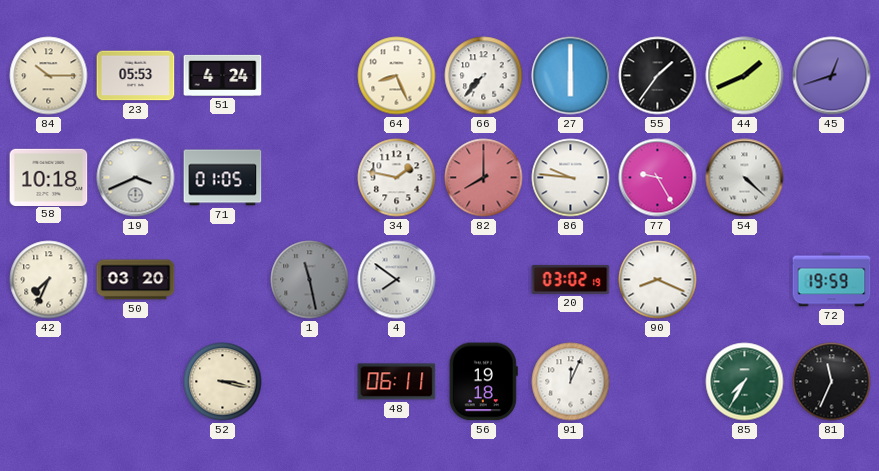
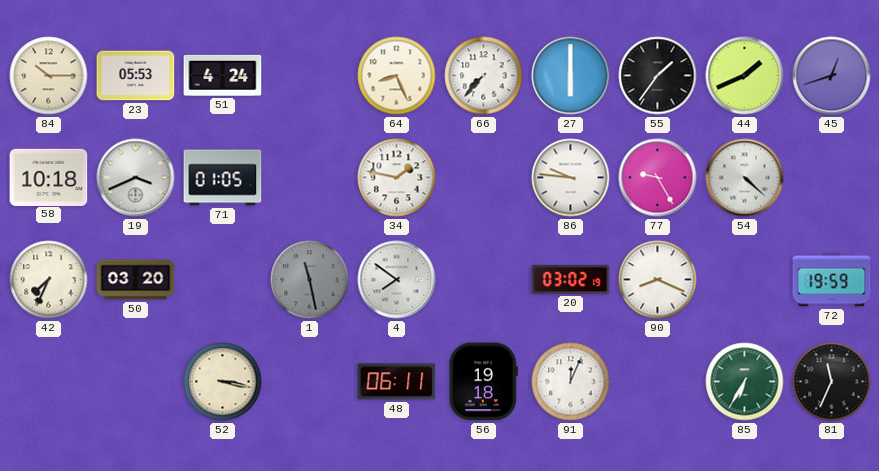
82: 8:00 -> none (484, 178)
85: 7:35 -> 6:35 (745, 382)
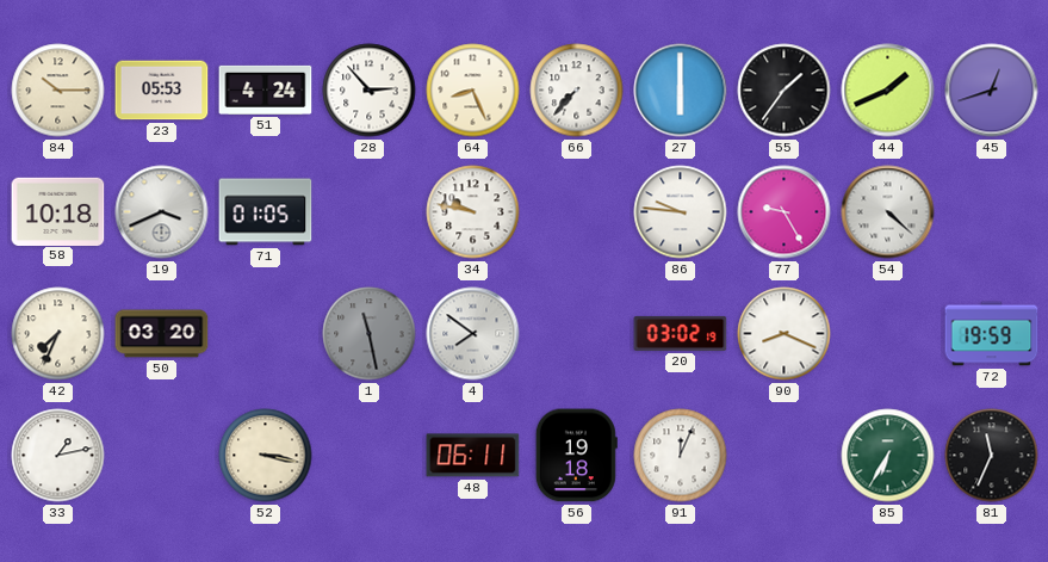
28: none -> 2:53 (370, 91)
34: 1:47 -> 9:47 (473, 212)
33: none -> 1:13 (58, 456)
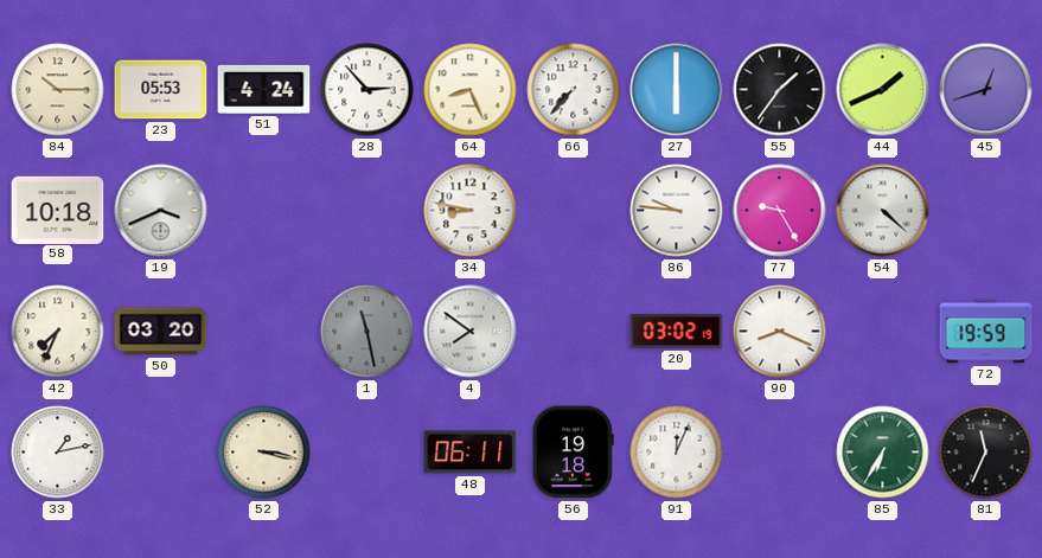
71: 01:05 -> none (266, 212)
34: 9:47 -> 8:47 (471, 211)
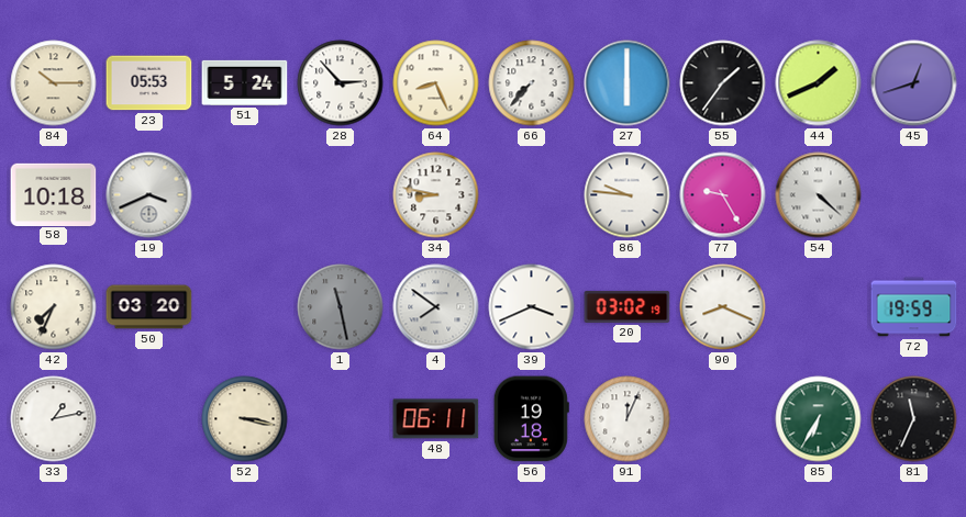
51: 4:24 -> 5:24 (245, 82)
39: none -> 3:41 (532, 307)
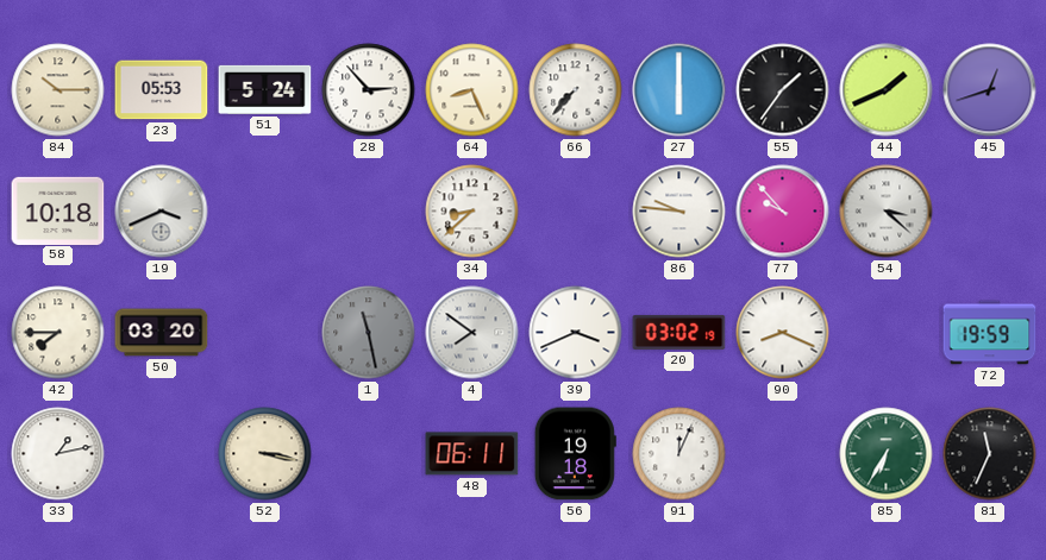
34: 8:47 -> 8:38 (472, 212)
77: 9:25 -> 9:53 (783, 212)
54: 4:22 -> 3:22 (887, 212)
42: 7:34 -> 7:45 (58, 333)
